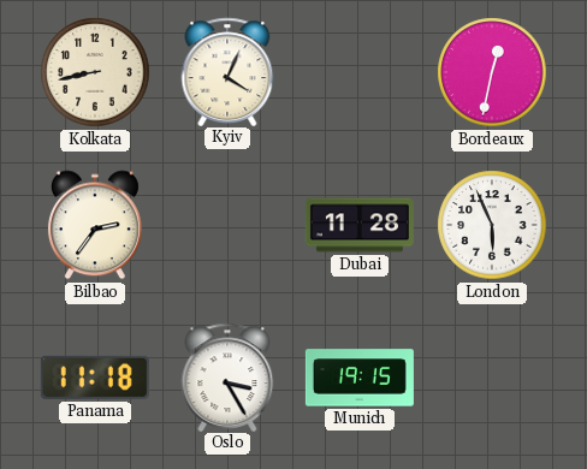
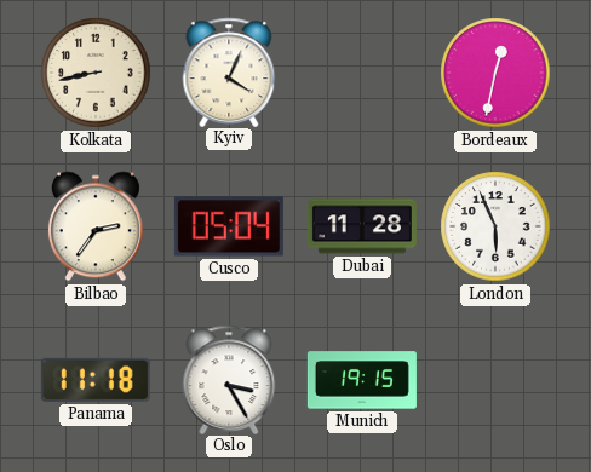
Cusco: none -> 05:04 (229, 226)
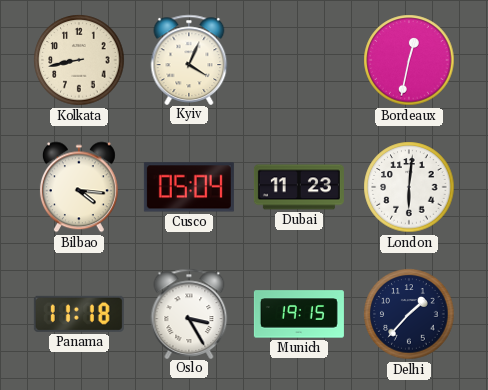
Bilbao: 2:36 -> 4:16 (79, 187)
Dubai: 11:28 -> 11:23 (299, 187)
London: 5:56 -> 6:01 (409, 187)
Delhi: none -> 1:37 (409, 314)
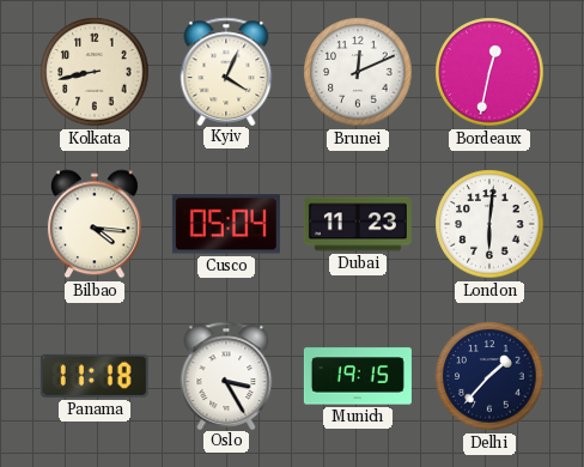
Brunei: none -> 12:11 (358, 72)
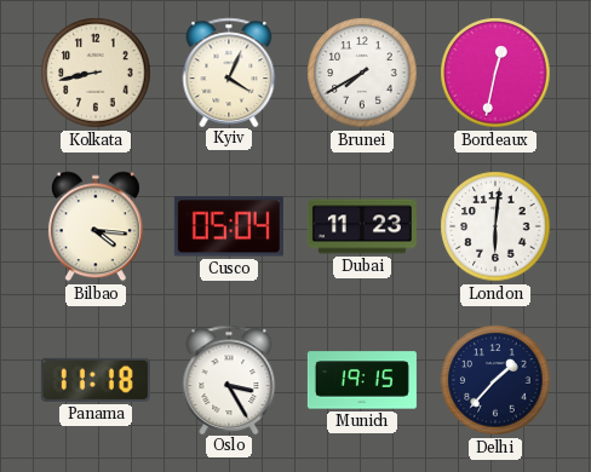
Brunei: 12:11 -> 7:40 (362, 73)
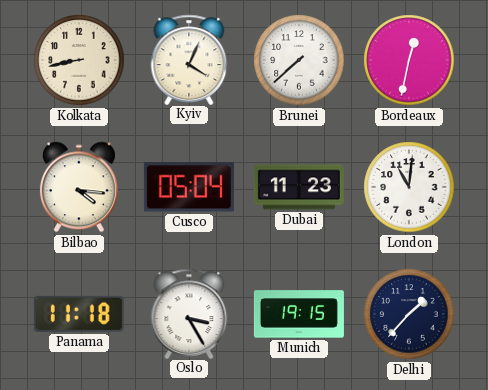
Brunei: 7:40 -> 7:38 (299, 60)
London: 6:01 -> 11:01 (409, 187)
